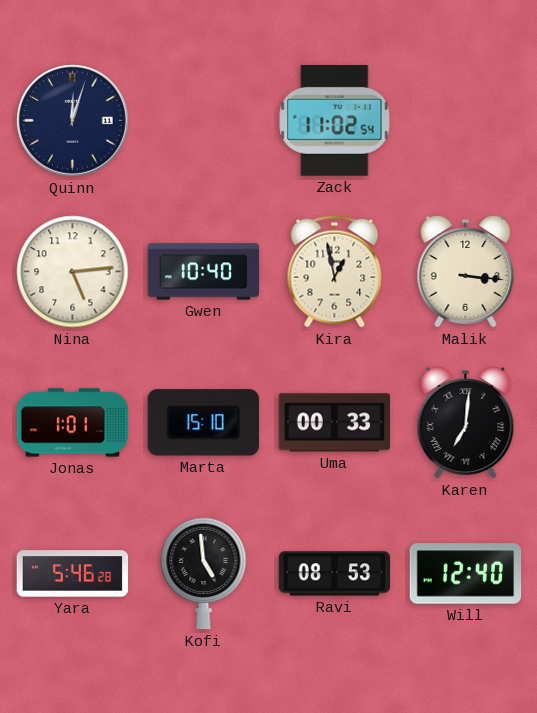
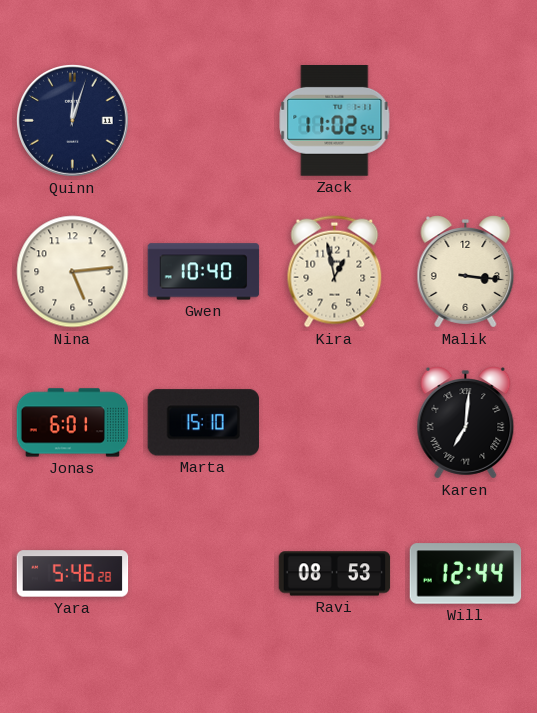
Jonas: 1:01 -> 6:01 (73, 423)
Uma: 00:33 -> none (335, 423)
Kofi: 4:59 -> none (204, 573)
Will: 12:40 -> 12:44 (466, 574)
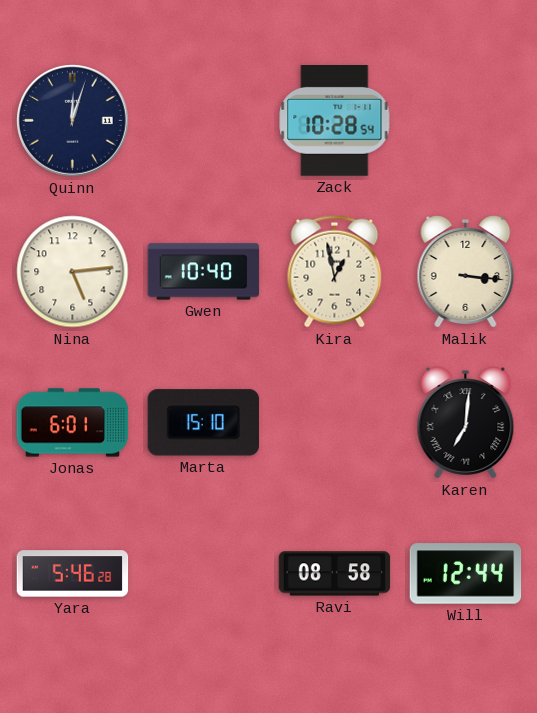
Zack: 11:02 -> 10:28 (335, 121)
Ravi: 08:53 -> 08:58 (335, 574)
